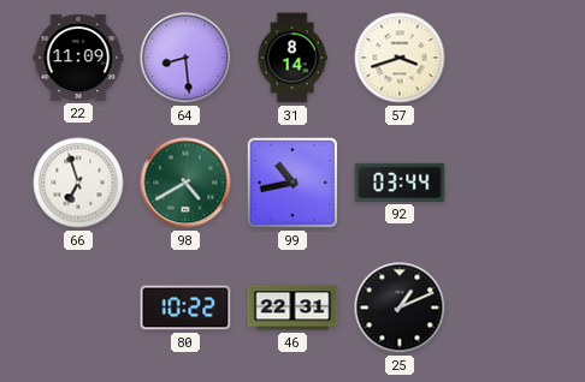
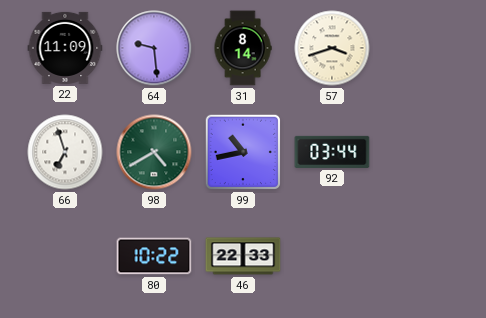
64: 8:29 -> 9:29 (154, 48)
46: 22:31 -> 22:33 (243, 256)
25: 1:11 -> none (400, 308)
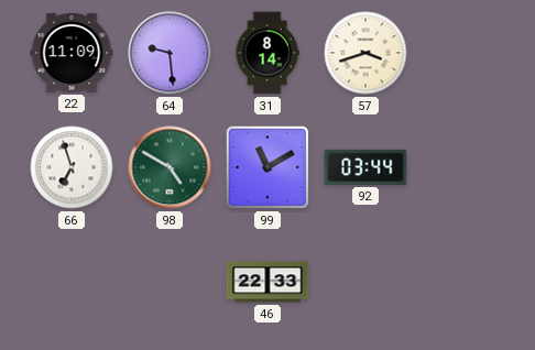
98: 4:40 -> 4:50 (170, 167)
99: 10:43 -> 11:10 (267, 167)
80: 10:22 -> none (154, 256)
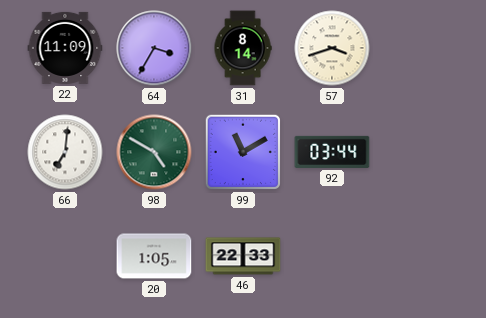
64: 9:29 -> 3:35 (154, 48)
66: 6:57 -> 7:01 (65, 152)
20: none -> 1:05 (154, 256)
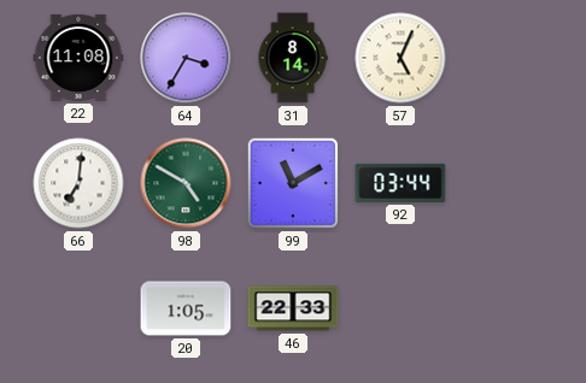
22: 11:09 -> 11:08 (78, 58)
57: 3:42 -> 5:04 (400, 58)
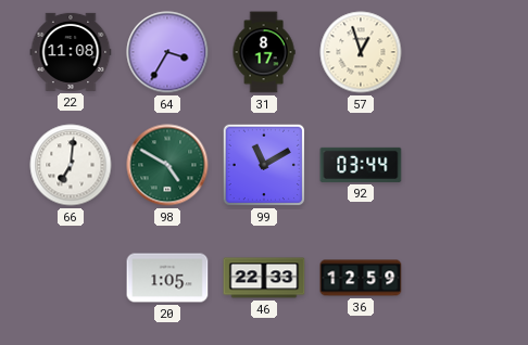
31: 8:14 -> 8:17 (264, 52)
57: 5:04 -> 12:57 (361, 52)
36: none -> 12:59 (361, 278)
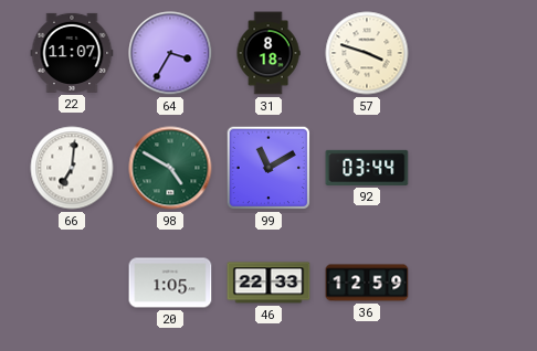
22: 11:08 -> 11:07 (72, 53)
31: 8:17 -> 8:18 (268, 53)
57: 12:57 -> 3:48 (367, 53)
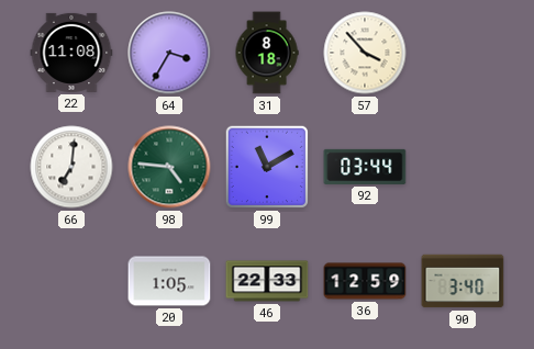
22: 11:07 -> 11:08 (71, 53)
57: 3:48 -> 3:53 (365, 53)
98: 4:50 -> 4:46 (169, 167)
90: none -> 3:40 (463, 281)
